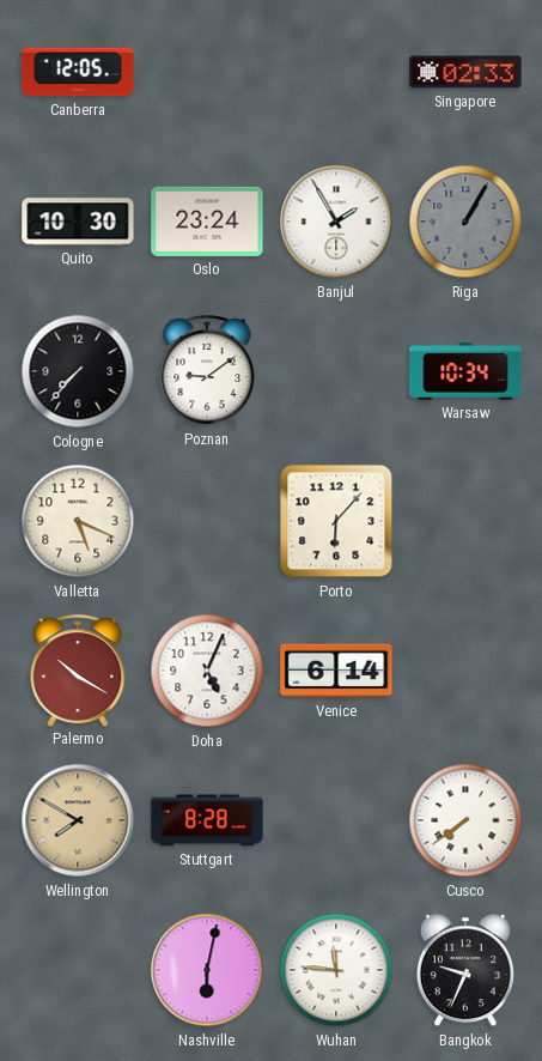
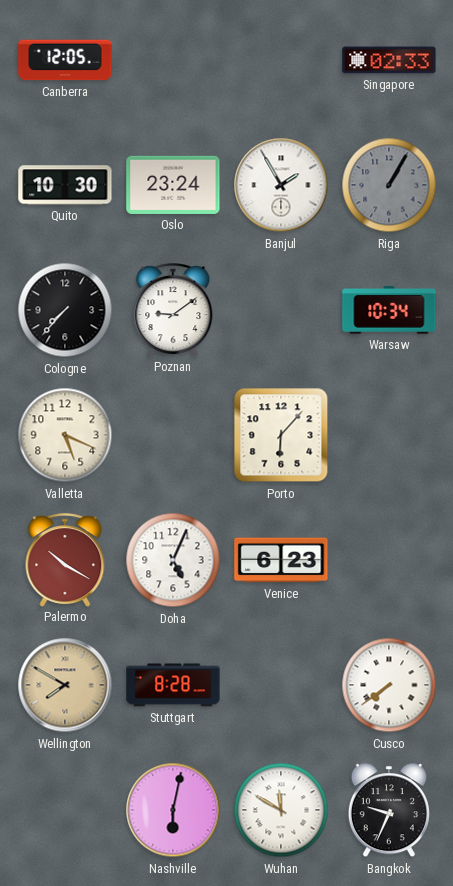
Venice: 6:14 -> 6:23 (281, 560)
Wuhan: 11:46 -> 11:50 (281, 810)
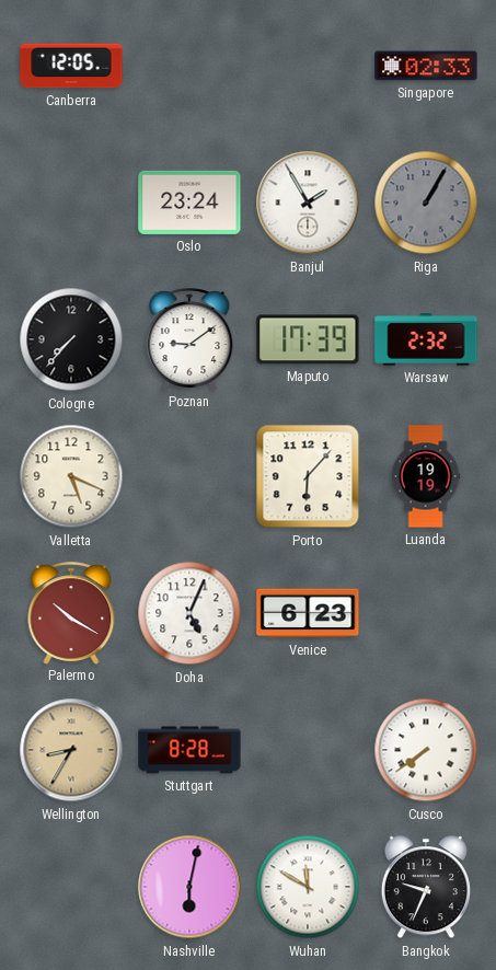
Quito: 10:30 -> none (65, 185)
Maputo: none -> 17:39 (308, 339)
Warsaw: 10:34 -> 2:32 (426, 340)
Luanda: none -> 19:19 (426, 476)
Wellington: 7:50 -> 8:35 (71, 750)
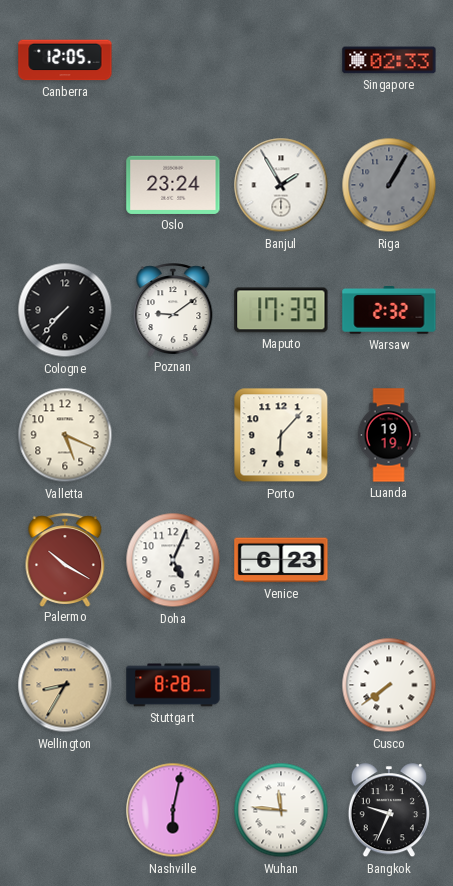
Wuhan: 11:50 -> 11:46 (281, 810)
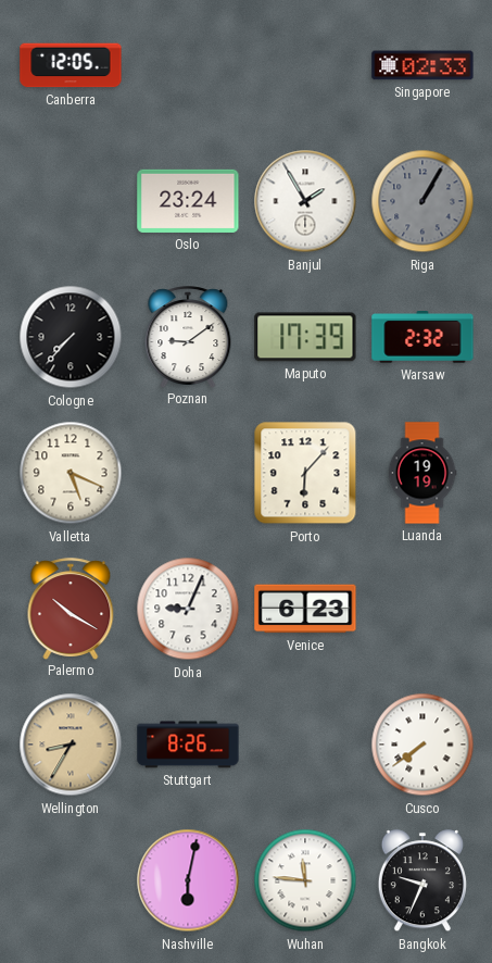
Doha: 5:04 -> 9:04 (188, 609)
Stuttgart: 8:28 -> 8:26 (188, 745)
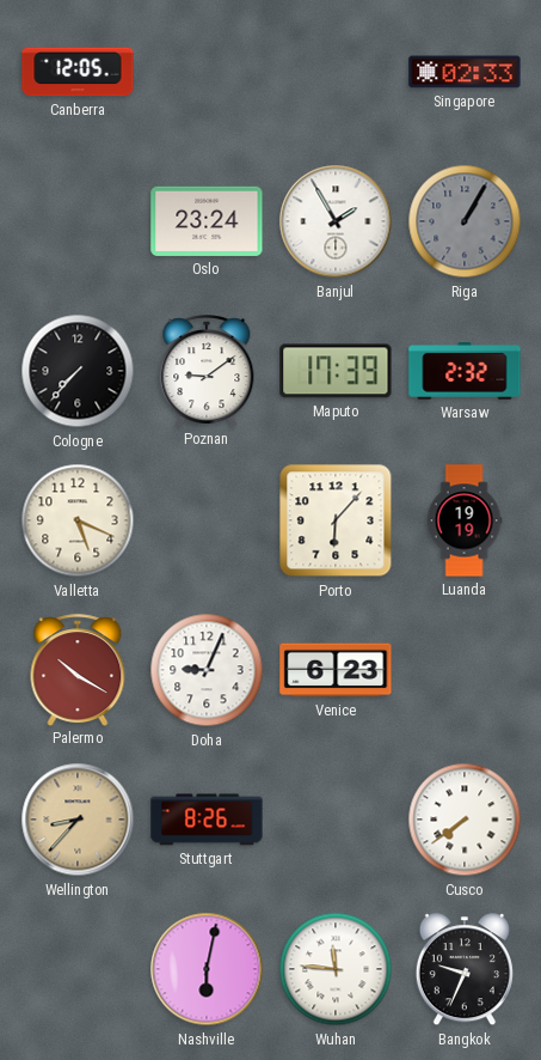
Wellington: 8:35 -> 8:37 (78, 820)
